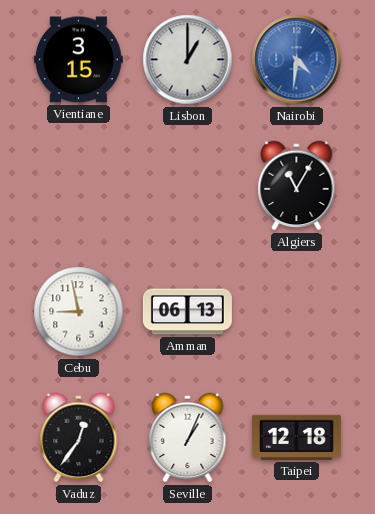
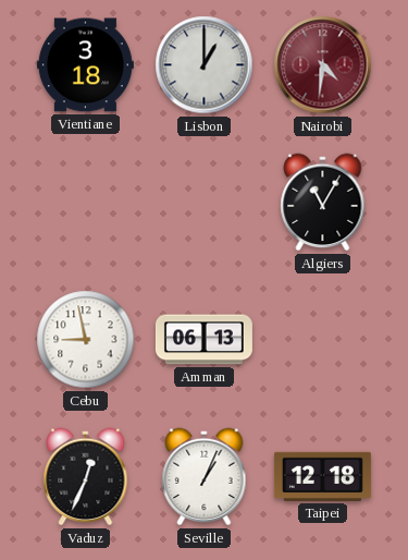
Vientiane: 3:15 -> 3:18 (85, 65)
Nairobi dial: blue -> burgundy (323, 65)
Vaduz: 12:36 -> 12:34 (86, 477)
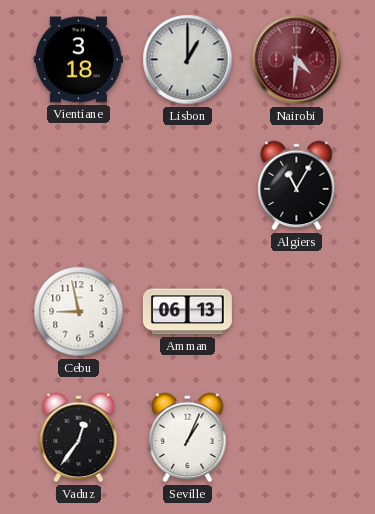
Vaduz: 12:34 -> 12:36 (79, 438)
Taipei: 12:18 -> none (322, 476)
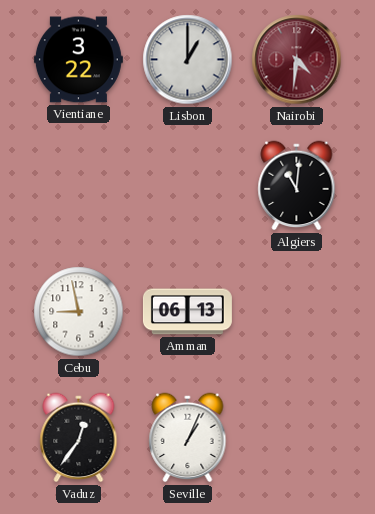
Vientiane: 3:18 -> 3:22 (78, 60)
Algiers: 11:05 -> 11:01 (297, 186)
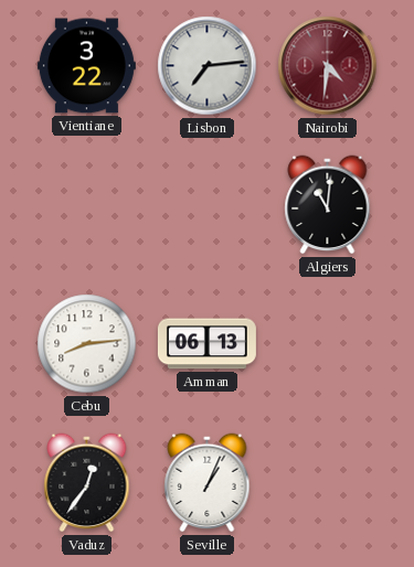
Lisbon: 1:00 -> 7:14 (208, 66)
Cebu: 8:58 -> 8:14 (87, 344)
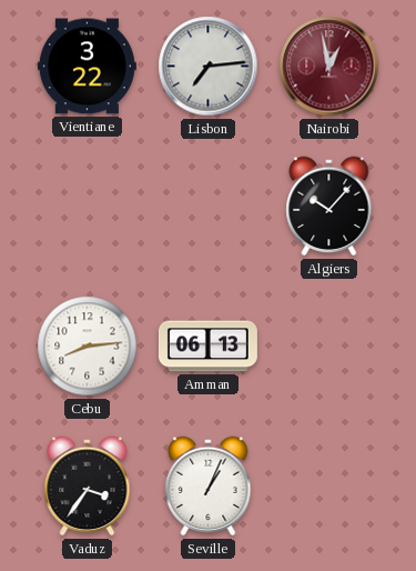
Nairobi: 4:31 -> 12:58 (329, 67)
Algiers: 11:01 -> 10:07 (329, 207)
Vaduz: 12:36 -> 3:36 (88, 487)
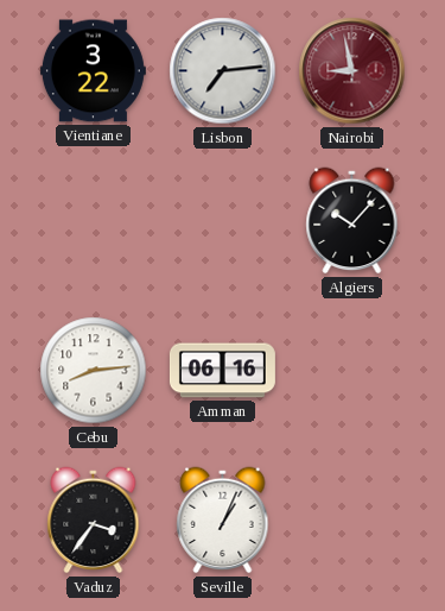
Nairobi: 12:58 -> 8:58 (352, 71)
Amman: 06:13 -> 06:16 (222, 371)
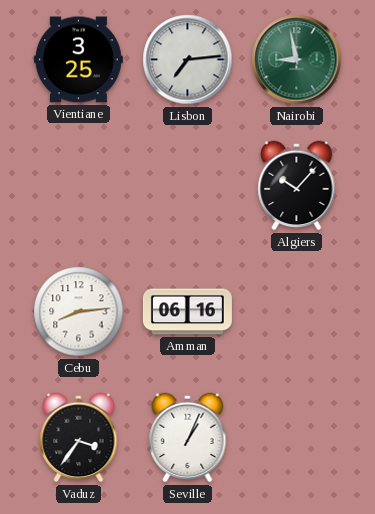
Vientiane: 3:22 -> 3:25 (78, 60)
Nairobi dial: burgundy -> green (297, 60)
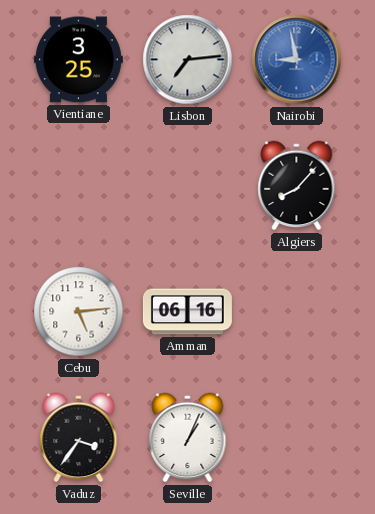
Nairobi dial: green -> blue (297, 60)
Algiers: 10:07 -> 8:07 (297, 186)
Cebu: 8:14 -> 5:14 (79, 312)
